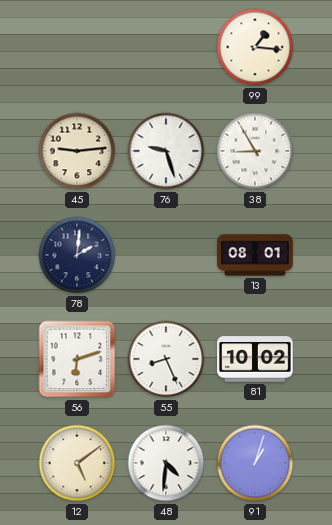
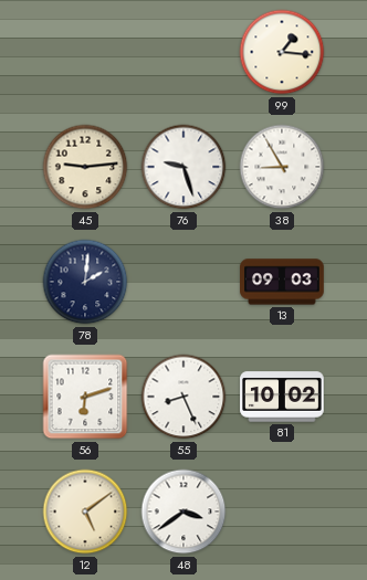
13: 08:01 -> 09:03 (282, 282)
48: 4:31 -> 3:39 (183, 512)
91: 1:03 -> none (255, 463)
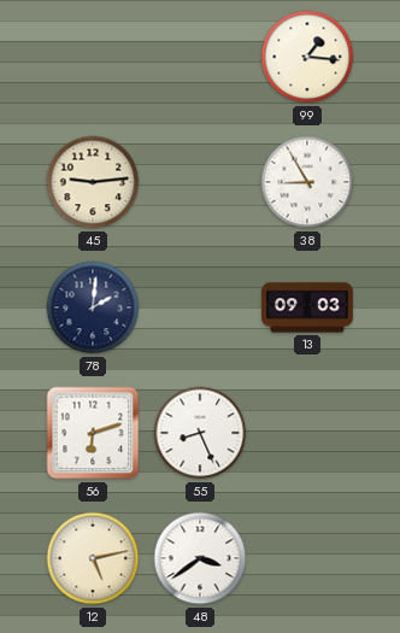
76: 9:27 -> none (183, 167)
81: 10:02 -> none (282, 397)
12: 5:09 -> 5:13 (93, 558)
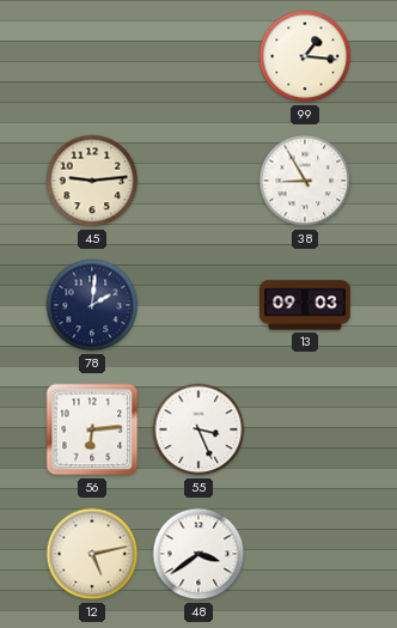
56: 6:12 -> 6:14 (92, 429)
55: 8:26 -> 3:26 (198, 429)
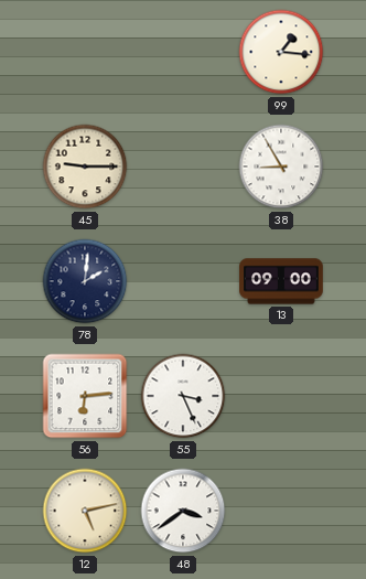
45: 9:14 -> 9:15 (85, 167)
13: 09:03 -> 09:00 (281, 281)
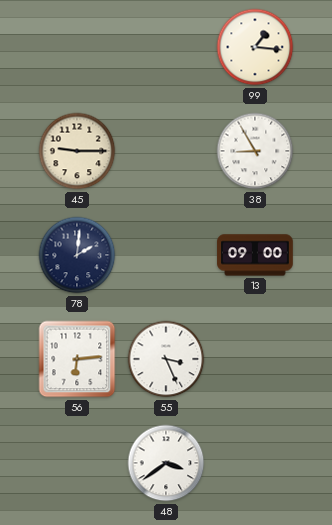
12: 5:13 -> none (85, 511)
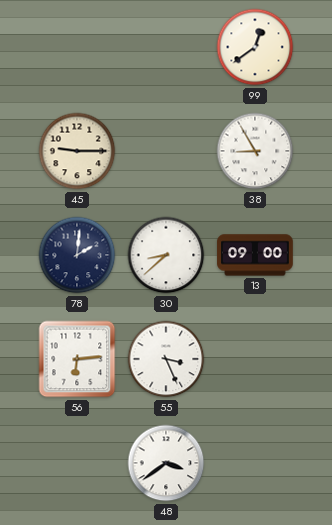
99: 1:16 -> 12:39 (255, 47)
30: none -> 8:38 (166, 255)
